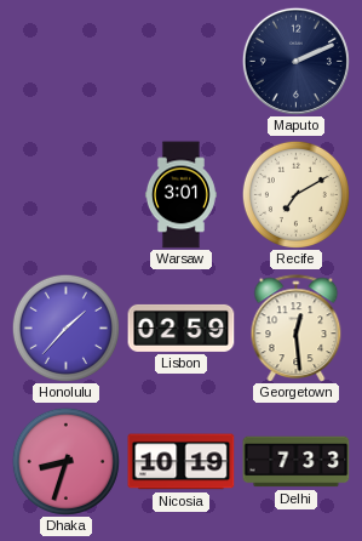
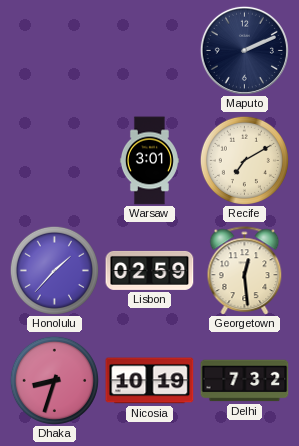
Delhi: 7:33 -> 7:32 (245, 381)
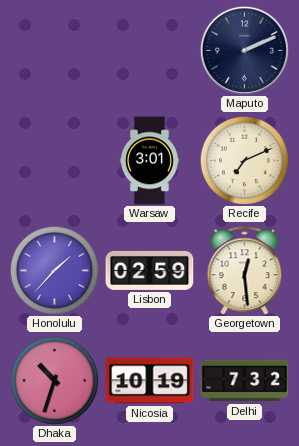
Recife: 7:10 -> 7:11 (244, 160)
Dhaka: 8:33 -> 10:33 (54, 380)
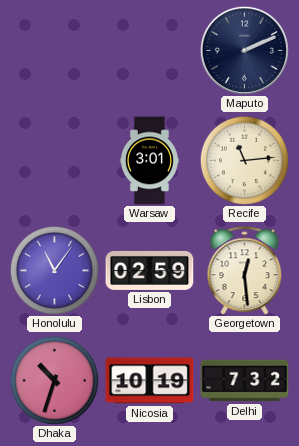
Recife: 7:11 -> 11:14 (244, 160)
Honolulu: 1:37 -> 11:06 (54, 270)
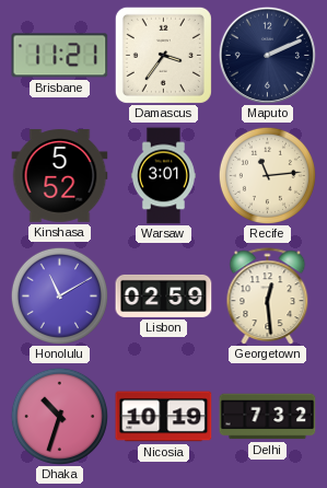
Brisbane: none -> 11:21 (60, 56)
Damascus: none -> 3:36 (163, 55)
Kinshasa: none -> 5:52 (60, 176)
Honolulu: 11:06 -> 11:10 (59, 295)
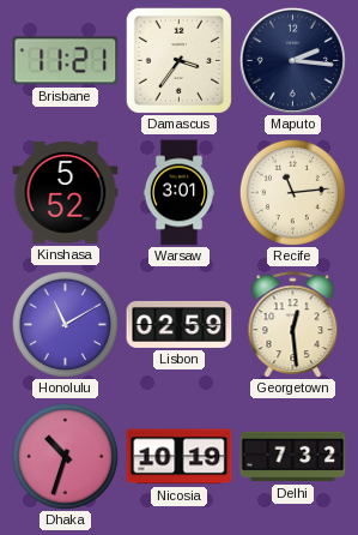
Maputo: 2:11 -> 2:16 (292, 60)
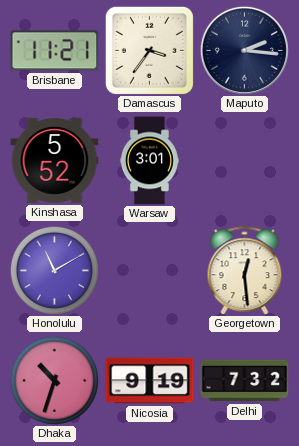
Recife: 11:14 -> none (292, 192)
Lisbon: 02:59 -> none (180, 324)
Nicosia: 10:19 -> 9:19 (150, 381)
